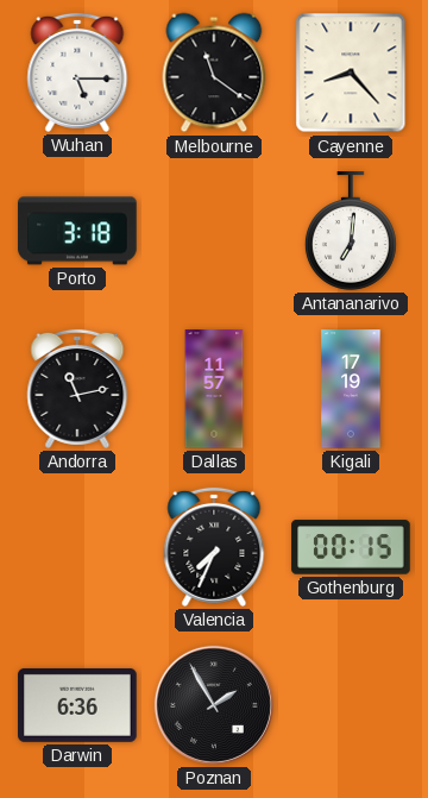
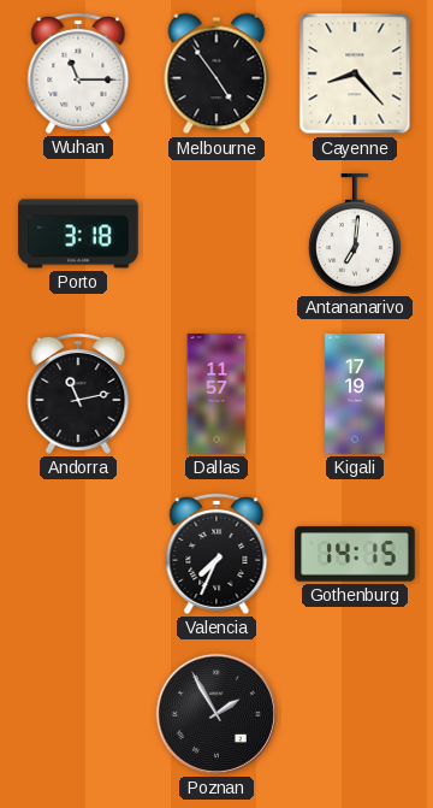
Wuhan: 5:15 -> 11:15 (78, 73)
Melbourne: 11:21 -> 4:54 (216, 73)
Gothenburg: 00:15 -> 14:15 (355, 554)
Darwin: 6:36 -> none (77, 705)
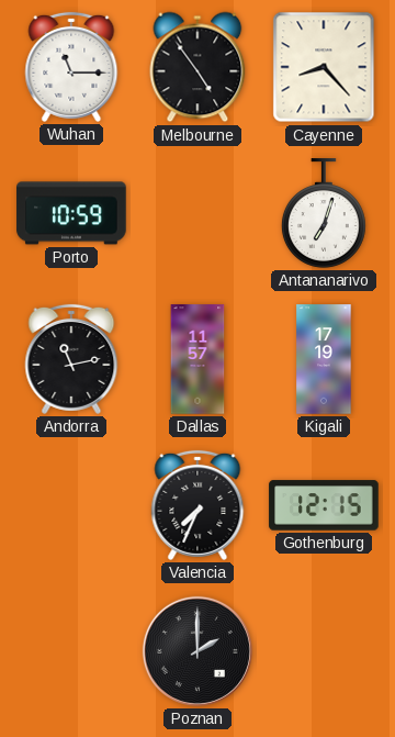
Porto: 3:18 -> 10:59 (71, 213)
Antananarivo: 7:01 -> 7:03 (324, 213)
Gothenburg: 14:15 -> 12:15 (324, 505)
Poznan: 1:55 -> 2:00 (198, 651)
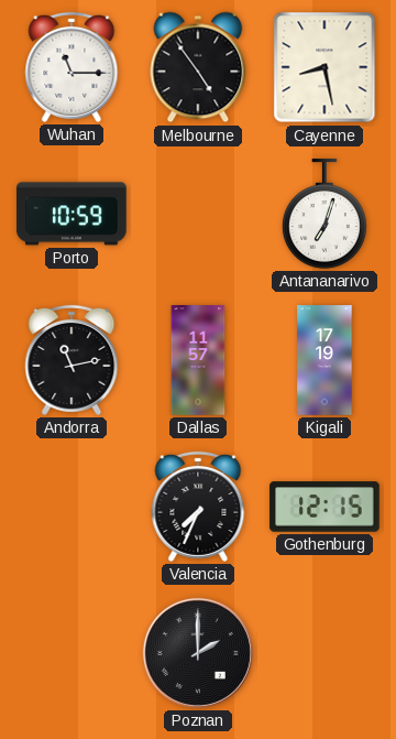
Cayenne: 8:23 -> 8:28 (324, 67)
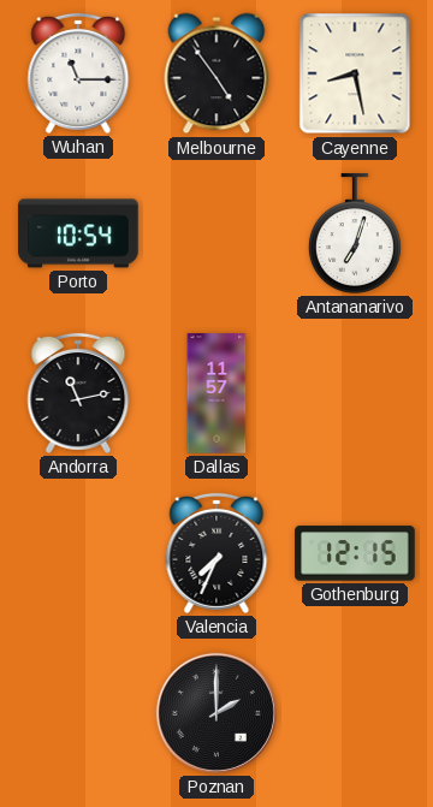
Porto: 10:59 -> 10:54 (78, 233)
Kigali: 17:19 -> none (324, 360)
